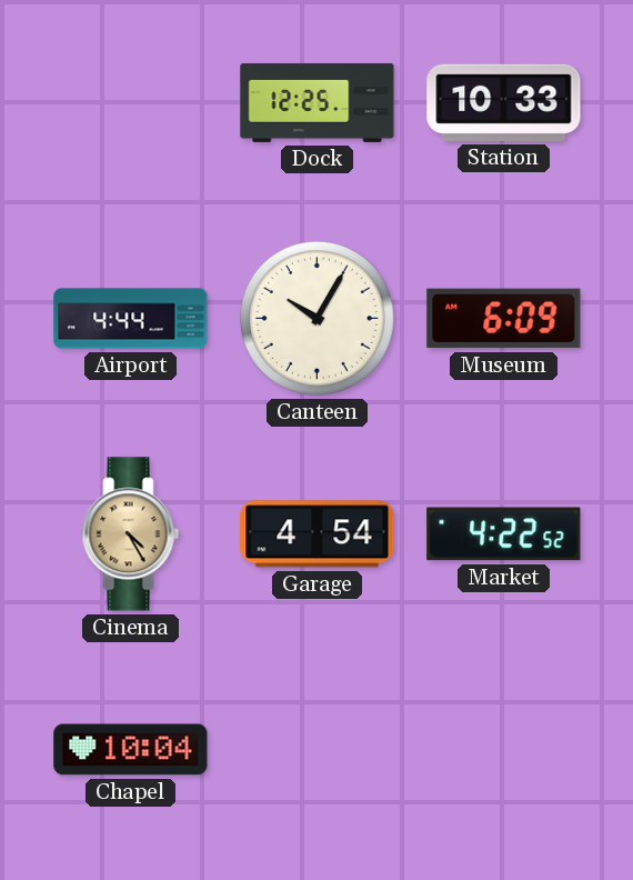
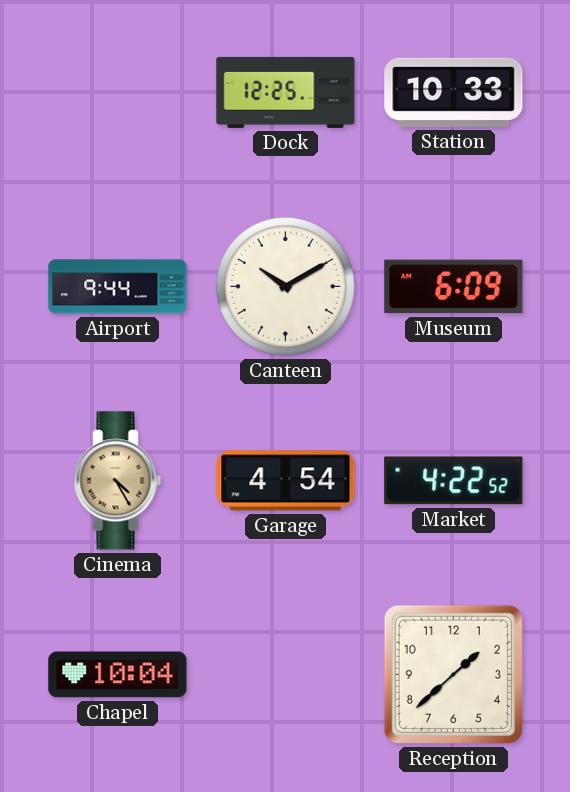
Airport: 4:44 -> 9:44 (118, 287)
Canteen: 10:05 -> 10:10 (285, 286)
Reception: none -> 1:38 (453, 674)
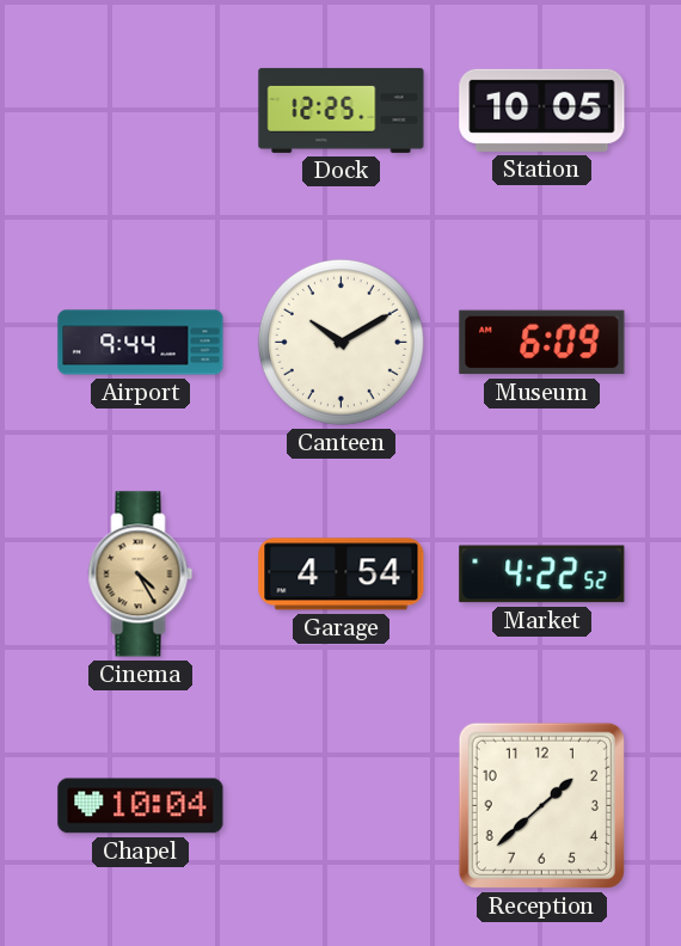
Station: 10:33 -> 10:05 (542, 110)
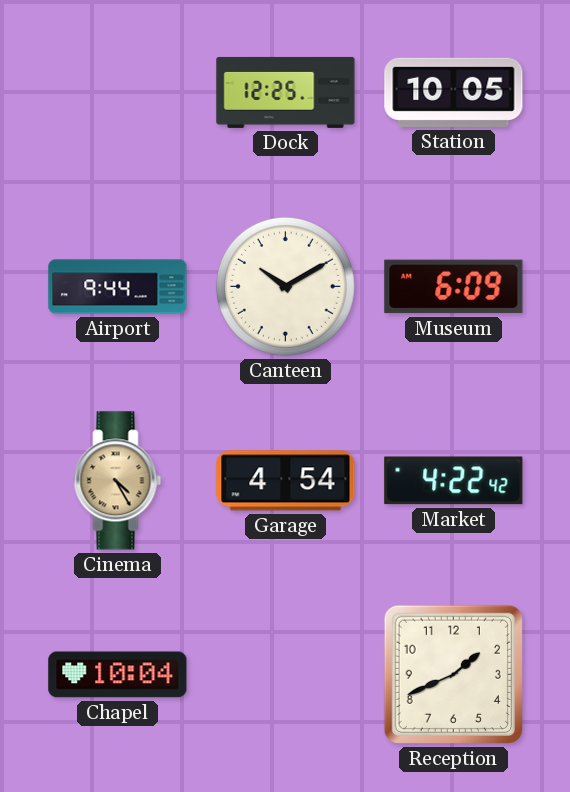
Market: 4:22:52 -> 4:22:42 (454, 481)
Reception: 1:38 -> 1:41 (453, 674)
